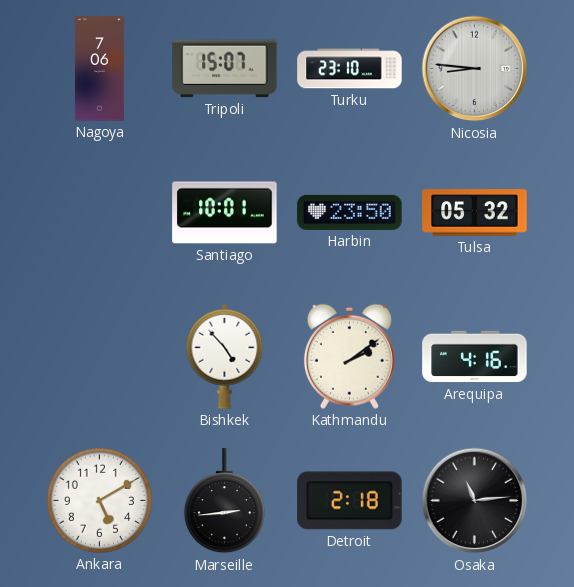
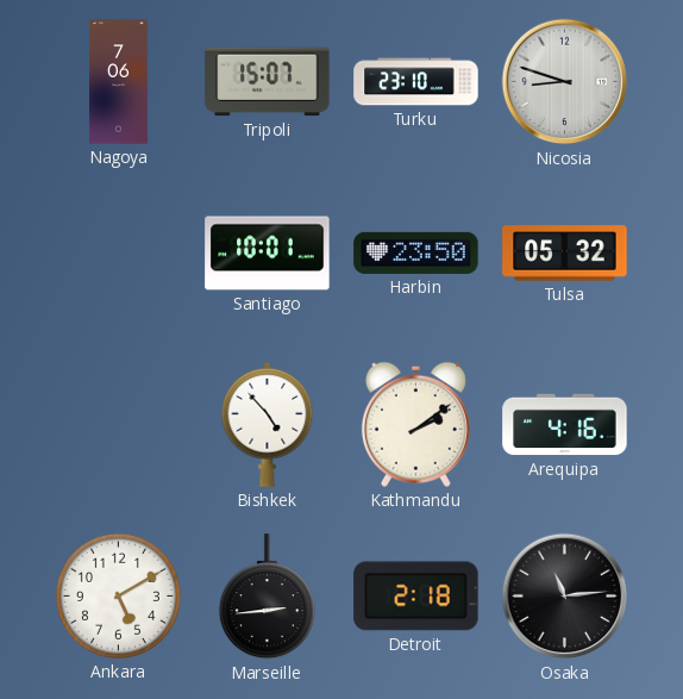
Nicosia: 8:46 -> 8:48 (565, 82)
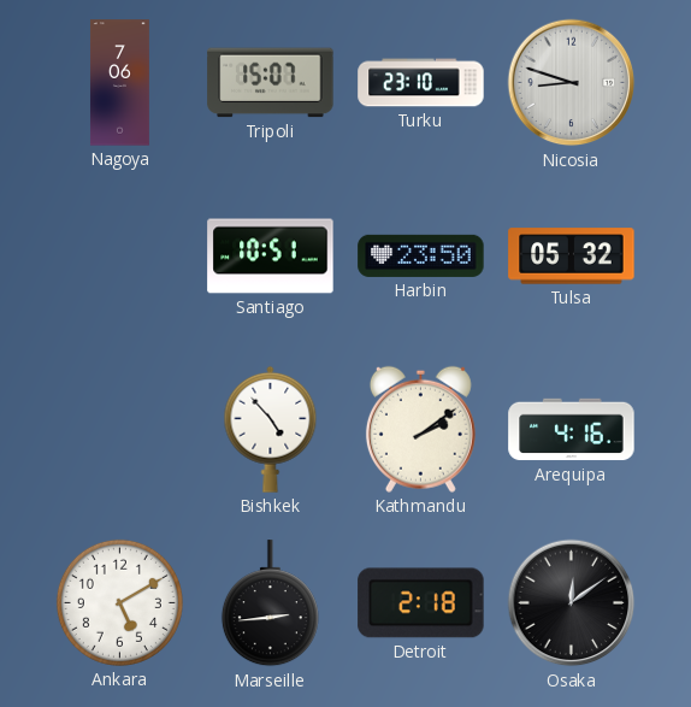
Santiago: 10:01 -> 10:51 (271, 257)
Osaka: 11:14 -> 12:09 (572, 603)
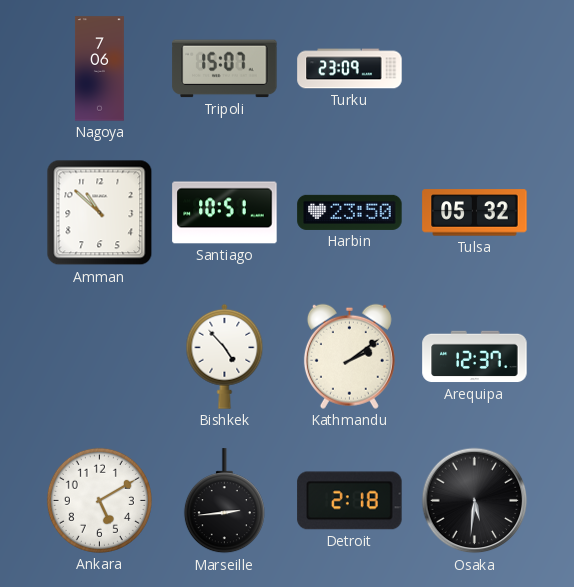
Turku: 23:10 -> 23:09 (350, 69)
Nicosia: 8:48 -> none (572, 83)
Amman: none -> 10:52 (100, 213)
Arequipa: 4:16 -> 12:37 (475, 357)
Osaka: 12:09 -> 5:31 (475, 501)
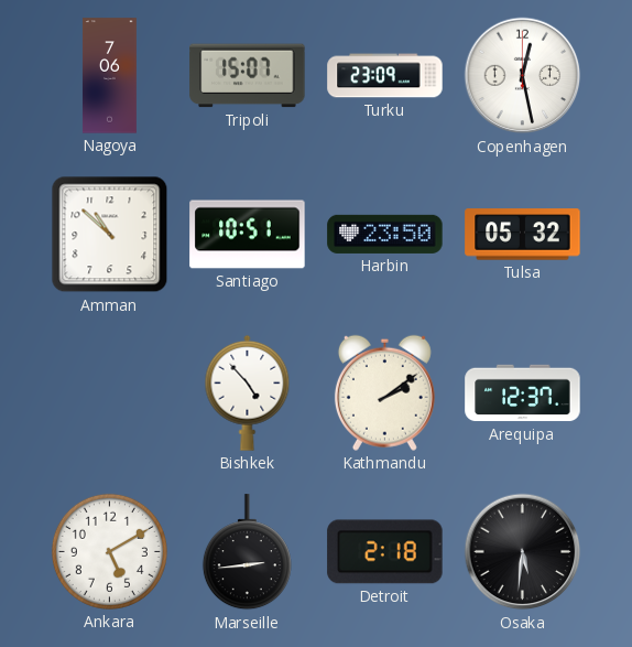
Copenhagen: none -> 12:28 (523, 76)
